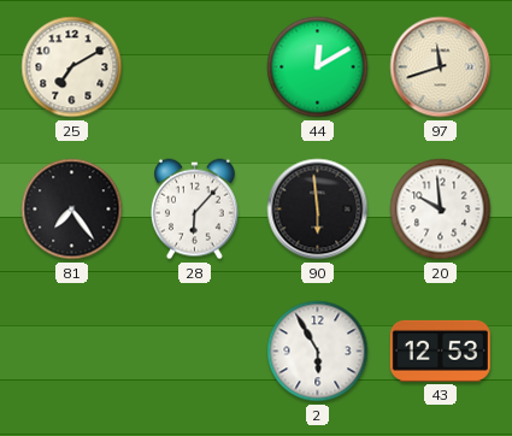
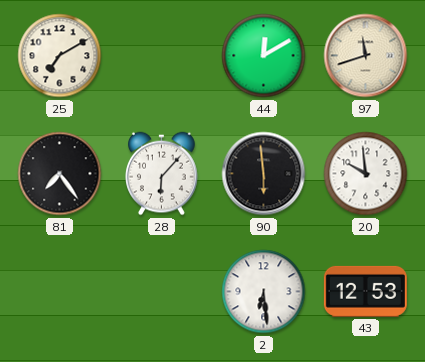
2: 5:55 -> 6:29 (264, 292)
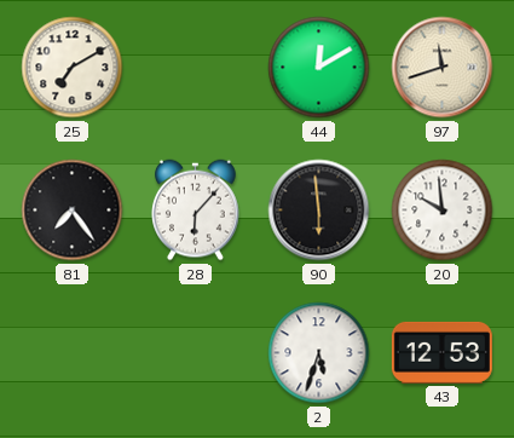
2: 6:29 -> 5:33 (319, 353)
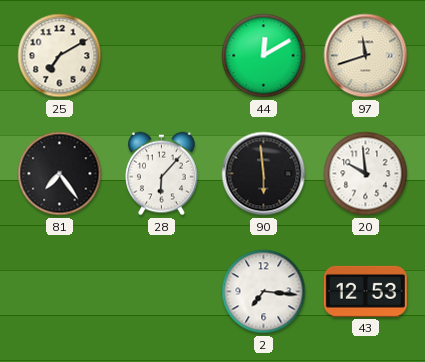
2: 5:33 -> 7:16 (264, 292)
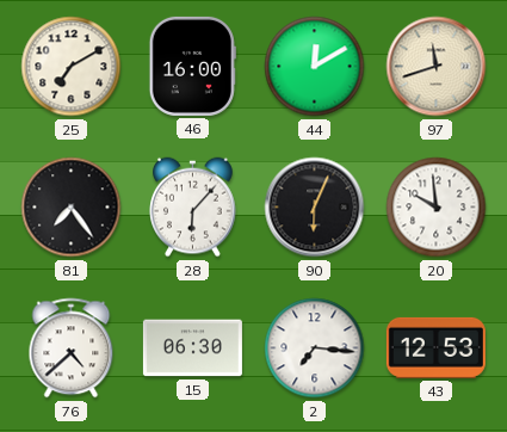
46: none -> 16:00 (192, 66)
90: 5:59 -> 6:04 (315, 208)
76: none -> 4:38 (72, 348)
15: none -> 06:30 (192, 348)
